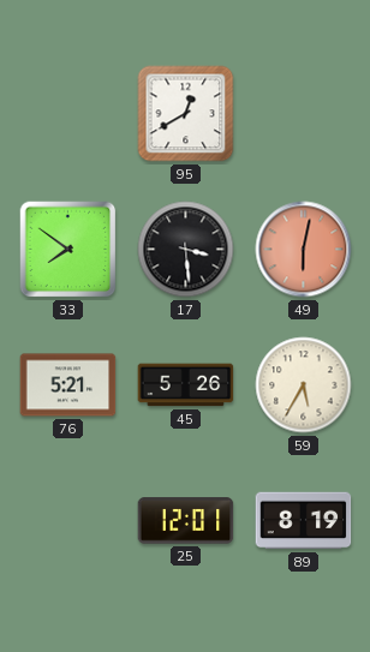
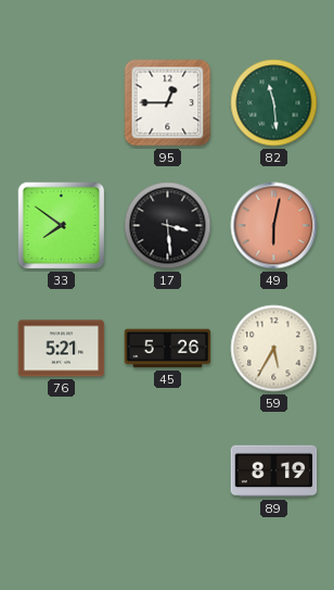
95: 12:40 -> 12:45 (168, 103)
82: none -> 11:29 (274, 103)
25: 12:01 -> none (186, 521)
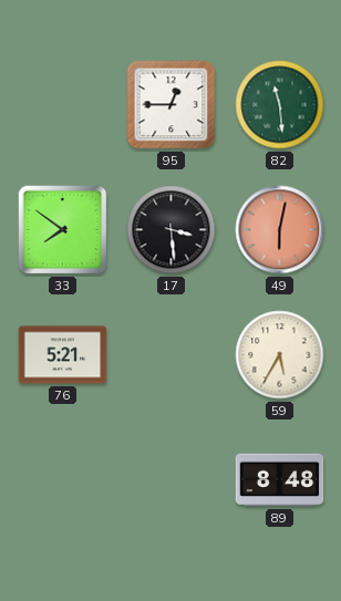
45: 5:26 -> none (168, 349)
89: 8:19 -> 8:48 (280, 480)
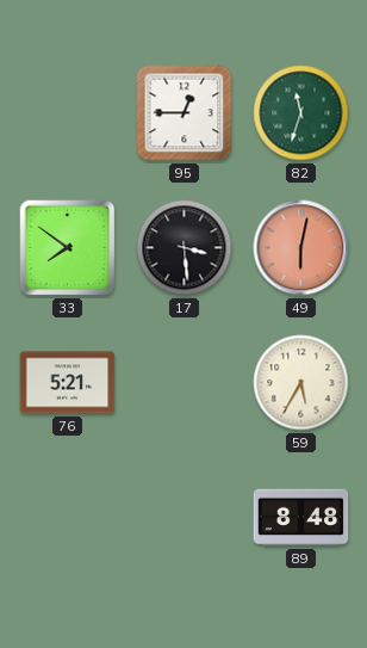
82: 11:29 -> 11:33 (301, 113)
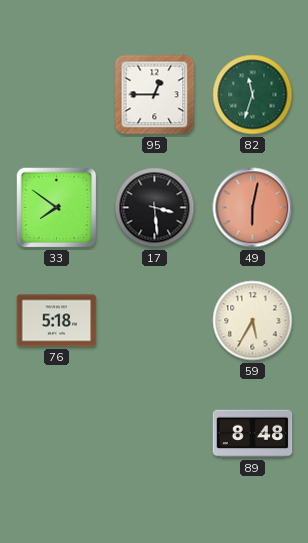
76: 5:21 -> 5:18 (57, 321)
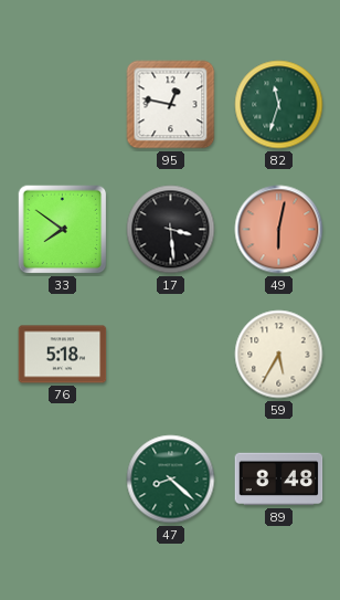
95: 12:45 -> 12:47 (171, 105)
47: none -> 8:22 (171, 480)
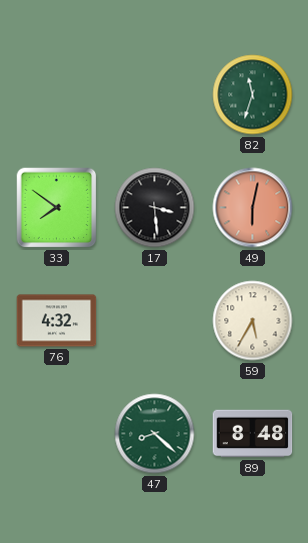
95: 12:47 -> none (171, 105)
76: 5:18 -> 4:32 (57, 321)
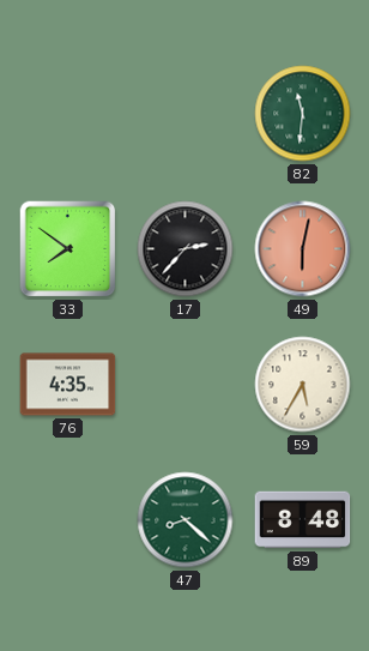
82: 11:33 -> 11:31 (303, 114)
17: 3:29 -> 2:37 (186, 249)
76: 4:32 -> 4:35 (68, 385)
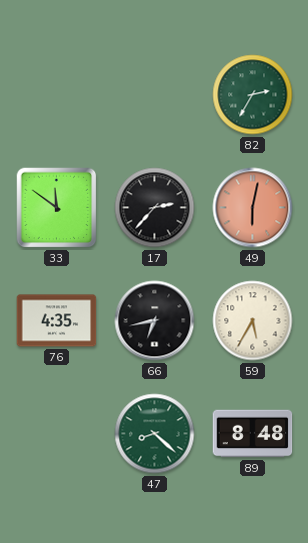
82: 11:31 -> 2:35 (253, 95)
33: 7:51 -> 11:51 (57, 208)
66: none -> 6:43 (155, 321)
